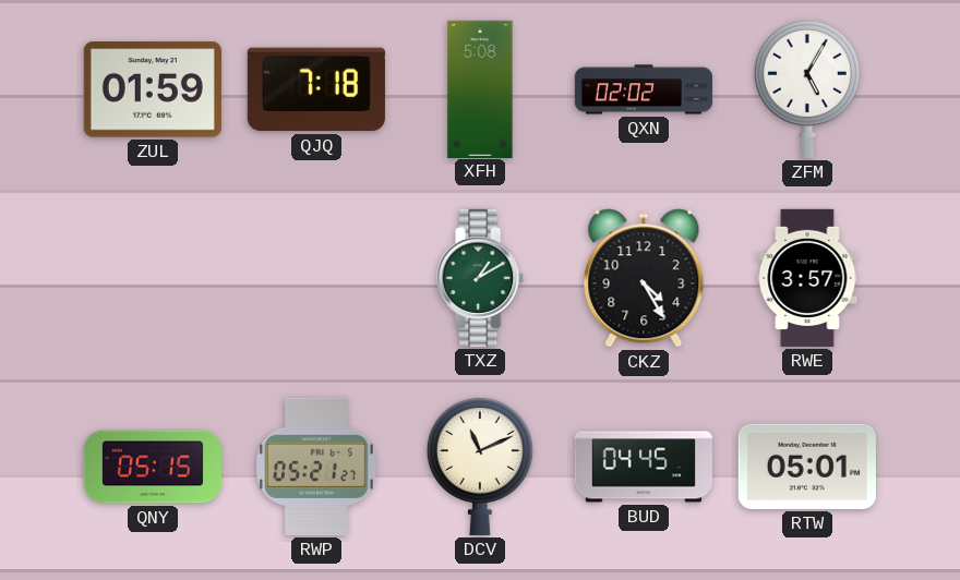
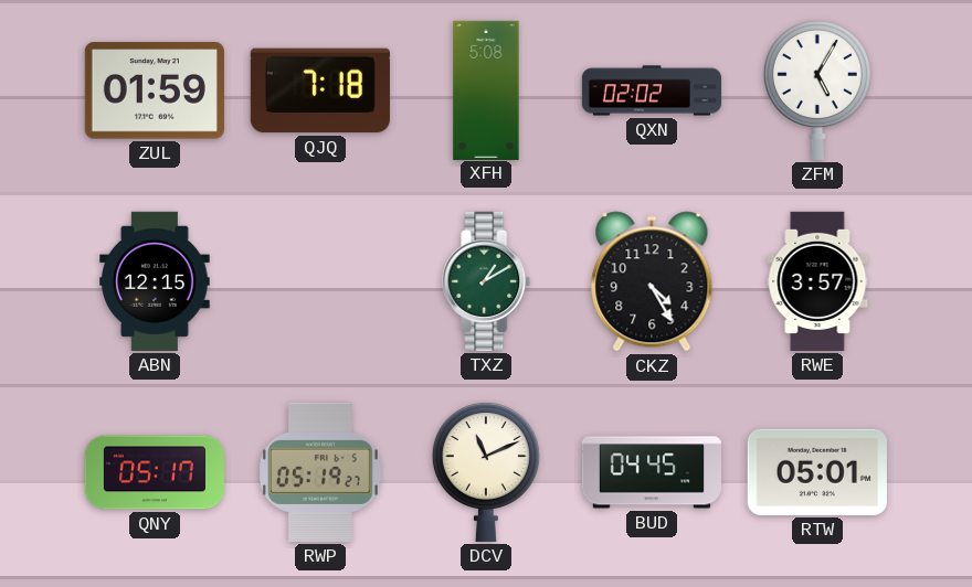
ABN: none -> 12:15 (156, 281)
QNY: 05:15 -> 05:17 (154, 472)
RWP: 05:21 -> 05:19 (321, 472)
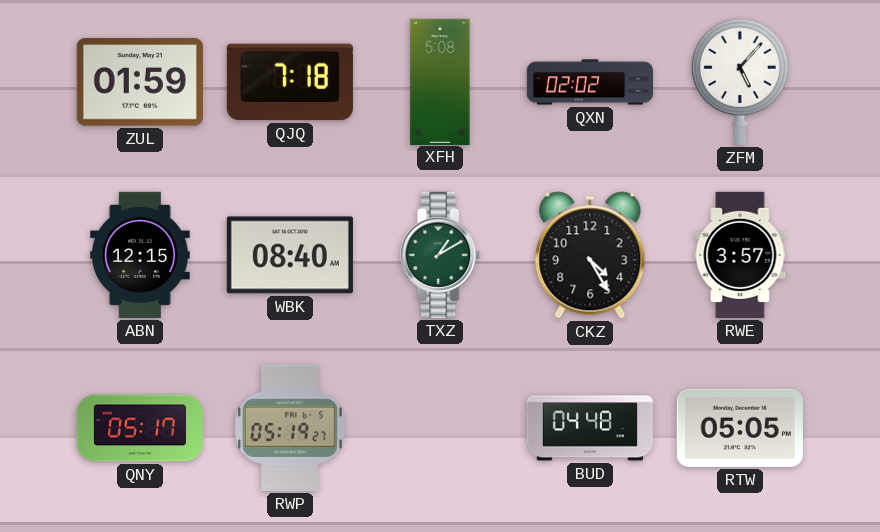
ZFM: 5:05 -> 5:07 (740, 81)
WBK: none -> 08:40 (290, 255)
DCV: 11:11 -> none (486, 471)
BUD: 04:45 -> 04:48 (590, 428)
RTW: 05:01 -> 05:05 (740, 428)
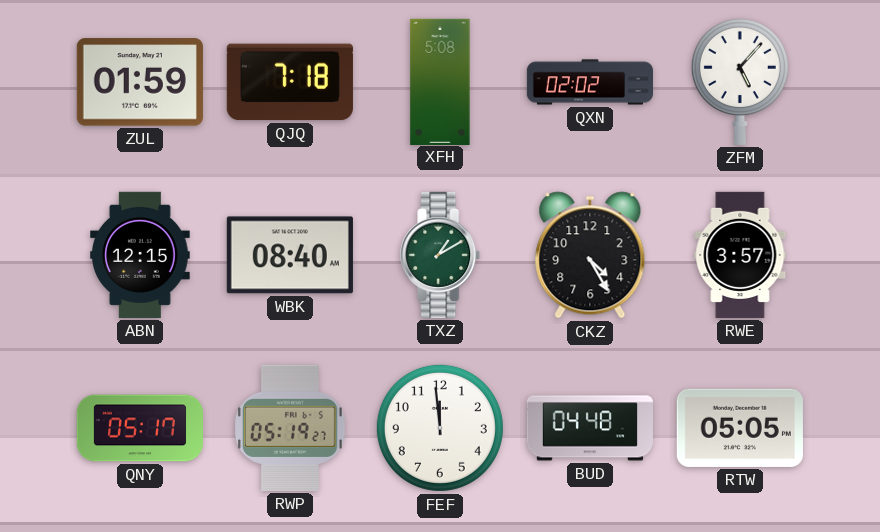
FEF: none -> 11:59 (440, 428)
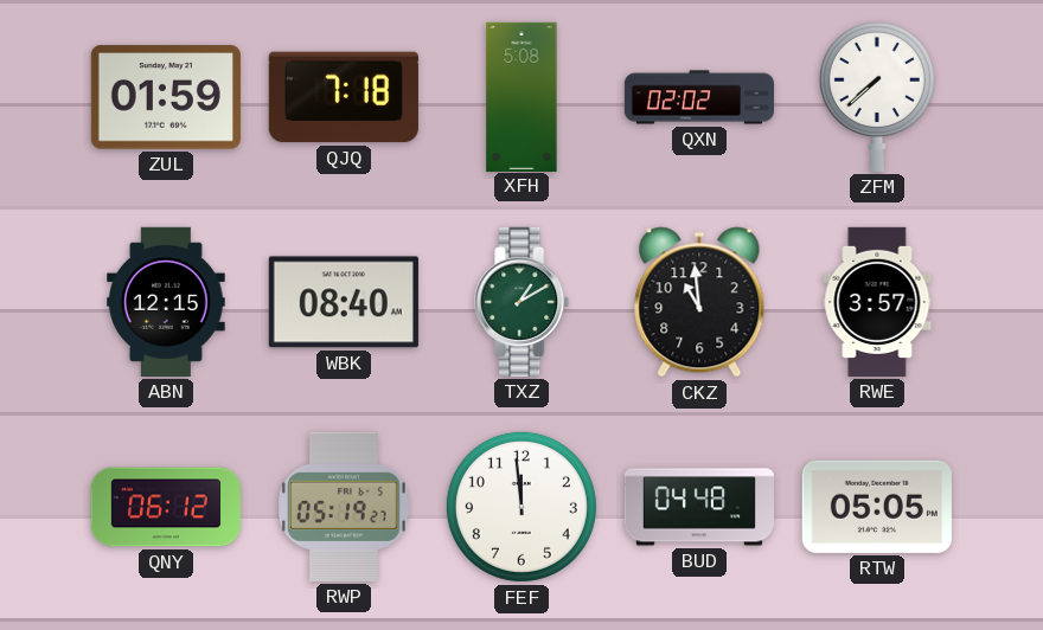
ZFM: 5:07 -> 7:38 (877, 96)
CKZ: 4:25 -> 10:59 (699, 302)
QNY: 05:17 -> 06:12 (165, 507)
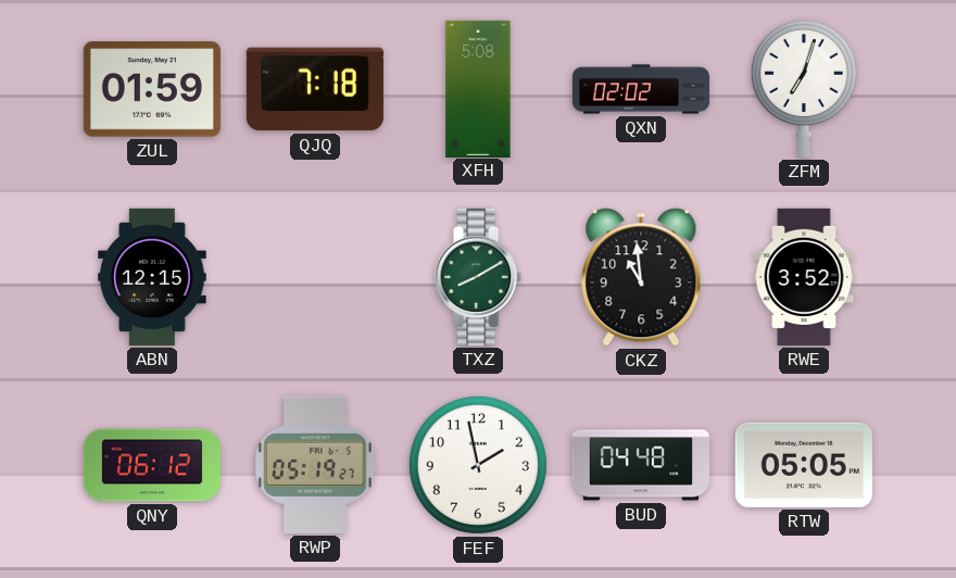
ZFM: 7:38 -> 7:03 (804, 88)
WBK: 08:40 -> none (344, 302)
TXZ: 1:10 -> 8:10 (479, 277)
RWE: 3:57 -> 3:52 (804, 277)
FEF: 11:59 -> 1:58 (478, 465)
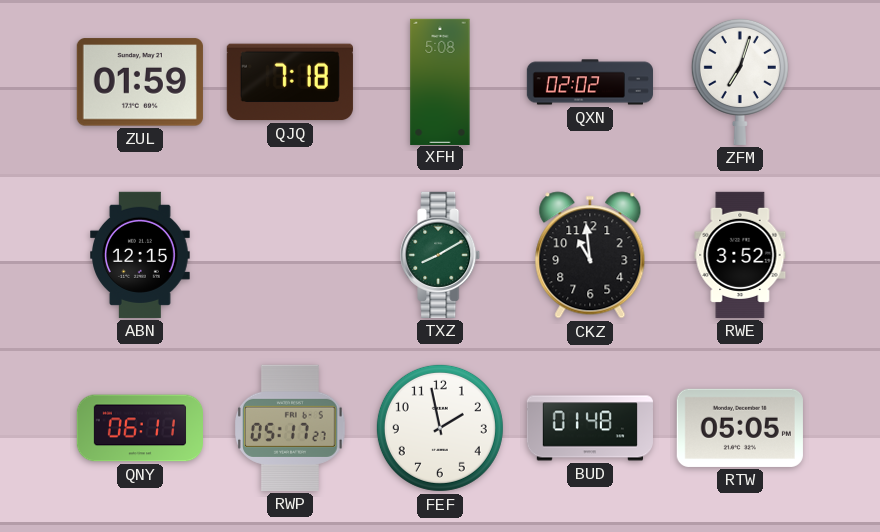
QNY: 06:12 -> 06:11 (139, 428)
RWP: 05:19 -> 05:17 (291, 428)
BUD: 04:48 -> 01:48 (590, 428)
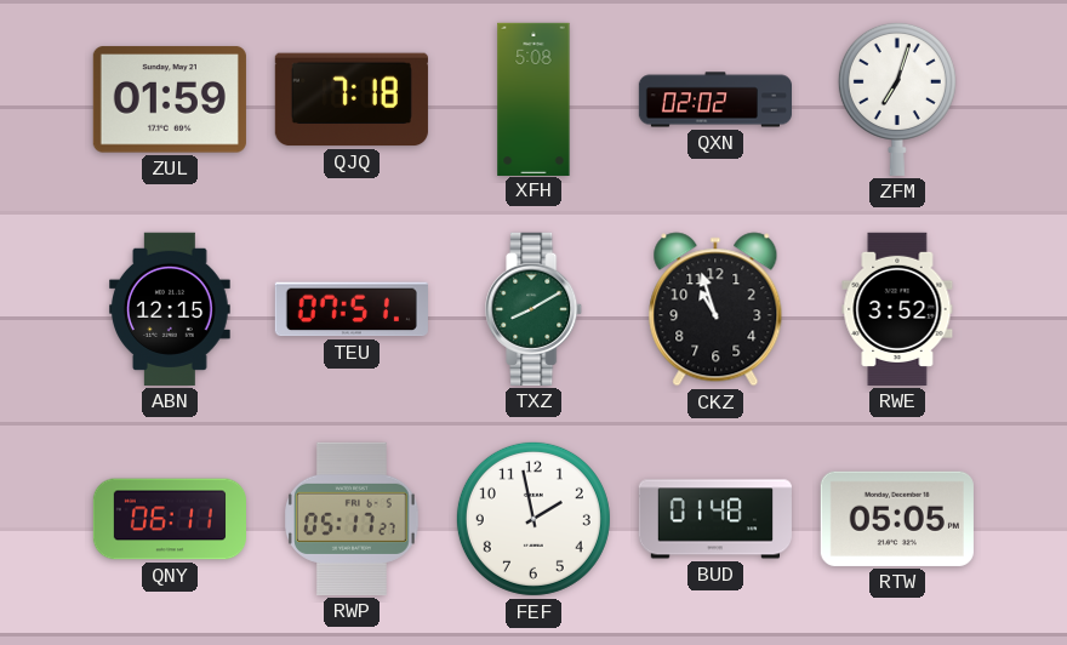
TEU: none -> 07:51 (352, 309)
CKZ: 10:59 -> 10:57 (715, 309)
